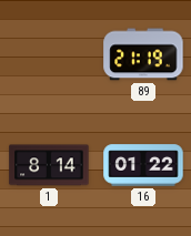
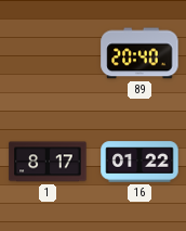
89: 21:19 -> 20:40 (139, 53)
1: 8:14 -> 8:17 (48, 162)
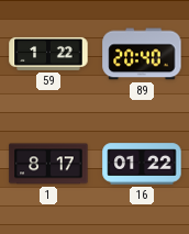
59: none -> 1:22 (48, 54)
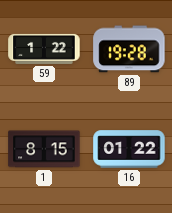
89: 20:40 -> 19:28 (129, 49)
1: 8:17 -> 8:15 (44, 149)
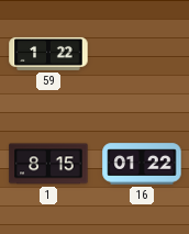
89: 19:28 -> none (129, 49)
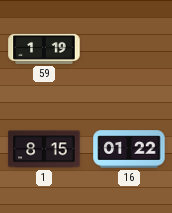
59: 1:22 -> 1:19 (44, 49)
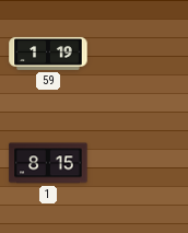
16: 01:22 -> none (129, 149)
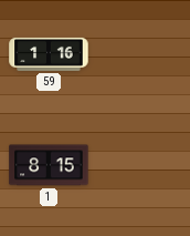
59: 1:19 -> 1:16 (49, 54)
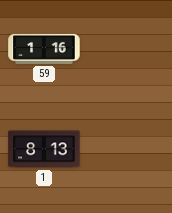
1: 8:15 -> 8:13 (44, 149)
